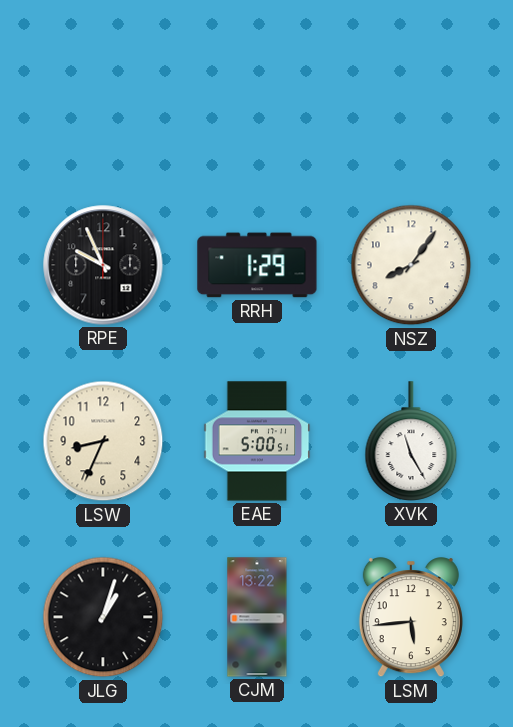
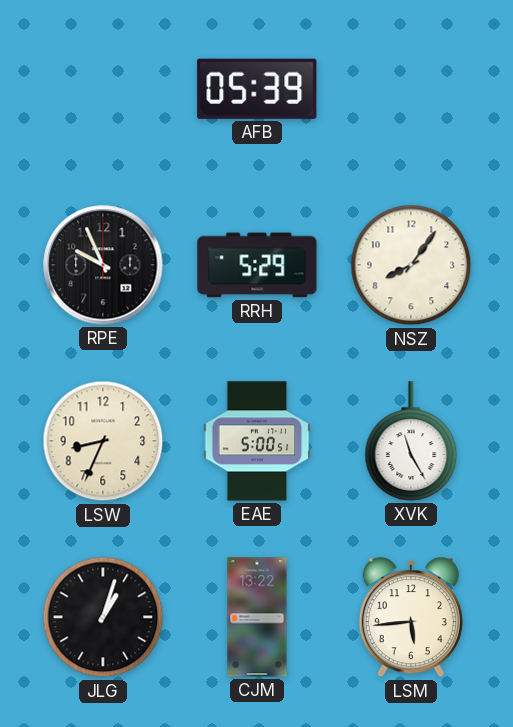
AFB: none -> 05:39 (257, 89)
RRH: 1:29 -> 5:29 (257, 265)
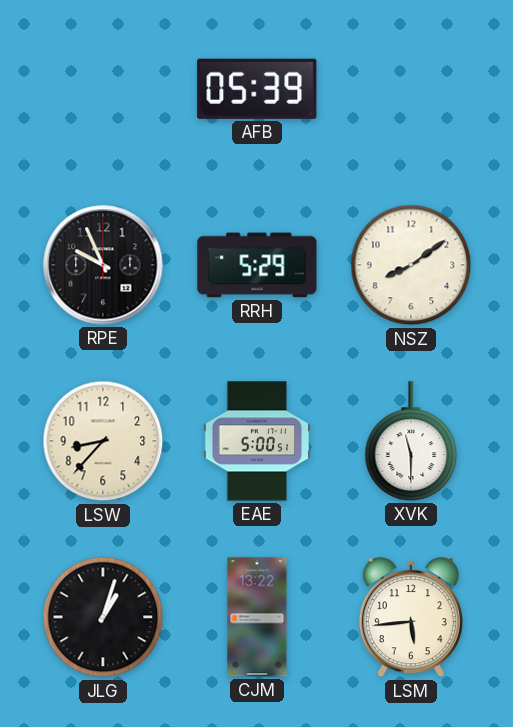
NSZ: 8:06 -> 8:09 (411, 265)
LSW: 8:34 -> 8:37 (103, 441)
XVK: 11:25 -> 11:30 (411, 441)
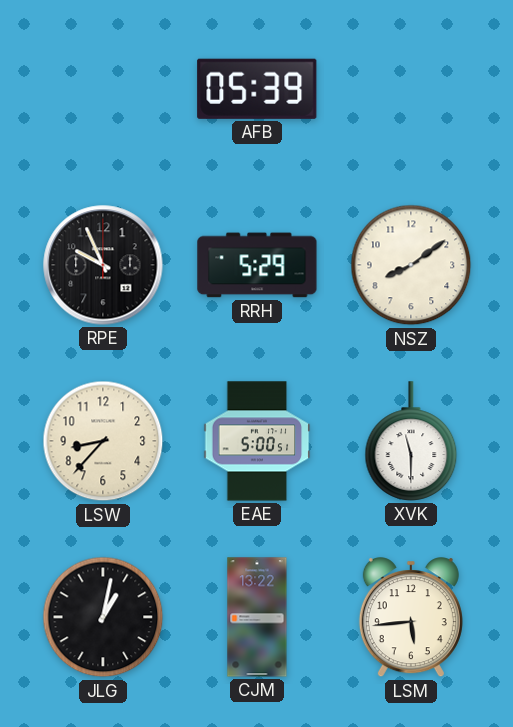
JLG: 1:03 -> 1:02 (103, 617)
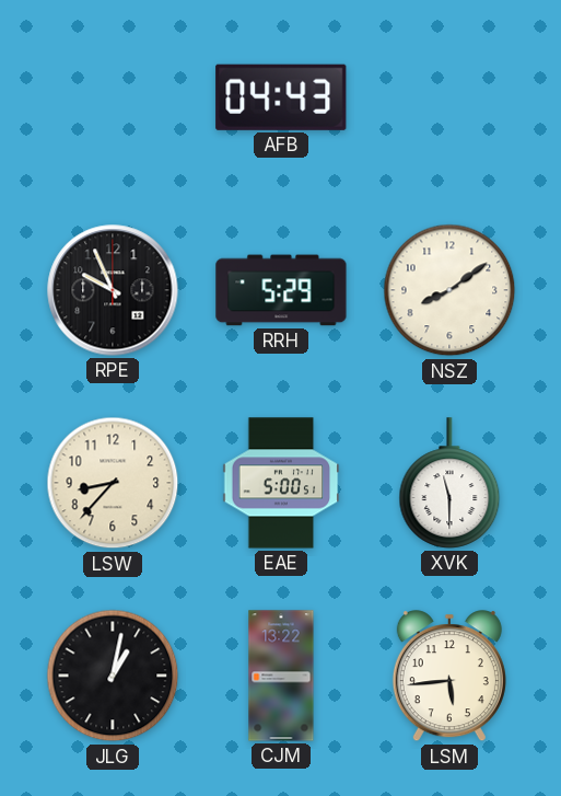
AFB: 05:39 -> 04:43 (281, 97)
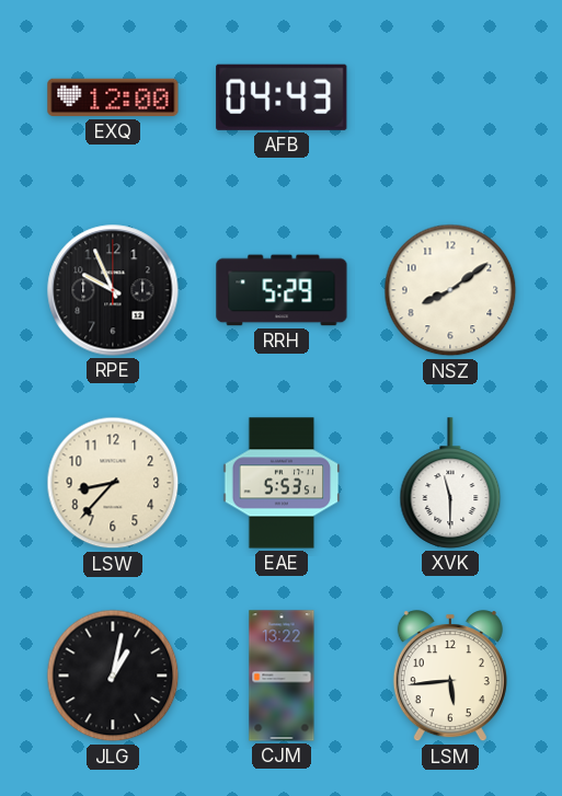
EXQ: none -> 12:00 (113, 97)
EAE: 5:00 -> 5:53 (282, 483)
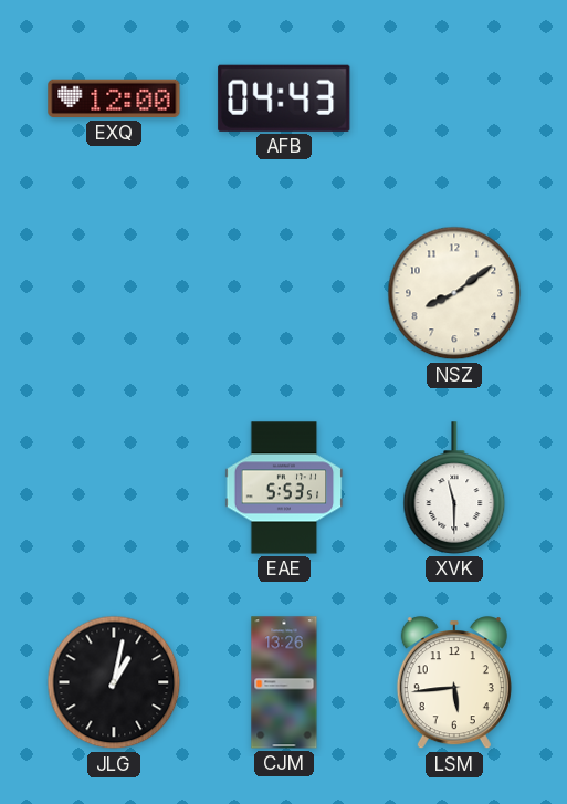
RPE: 9:56 -> none (113, 290)
RRH: 5:29 -> none (282, 290)
LSW: 8:37 -> none (113, 483)
CJM: 13:22 -> 13:26 (284, 682)
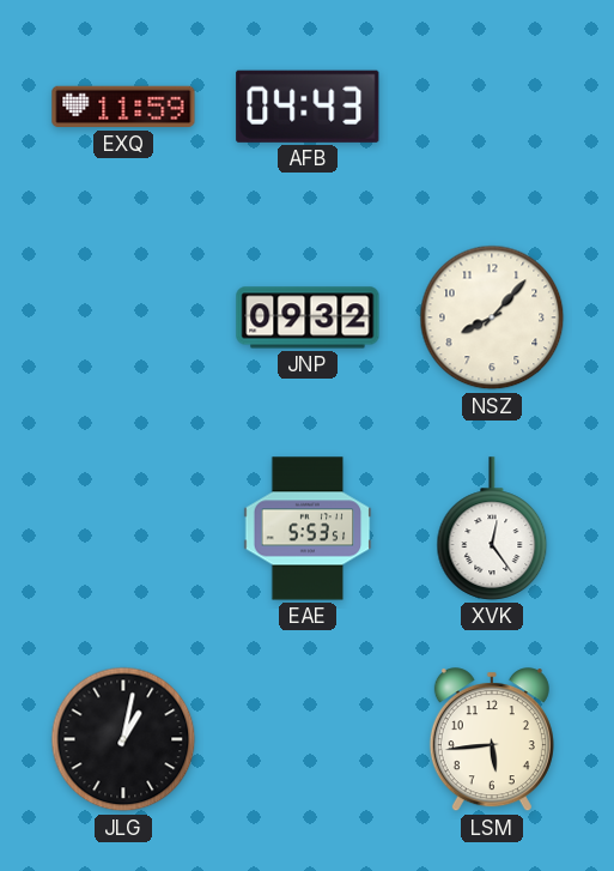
EXQ: 12:00 -> 11:59 (123, 107)
JNP: none -> 09:32 (308, 317)
NSZ: 8:09 -> 8:07 (492, 317)
XVK: 11:30 -> 12:24 (492, 528)
CJM: 13:26 -> none (284, 682)
